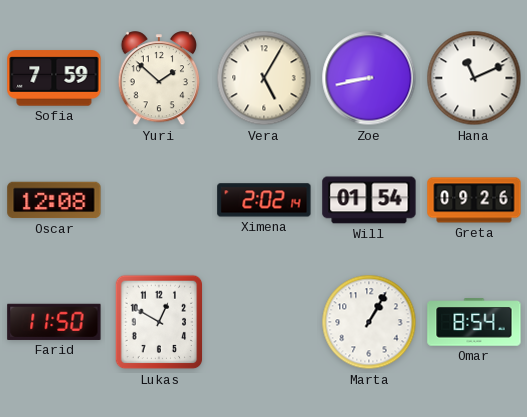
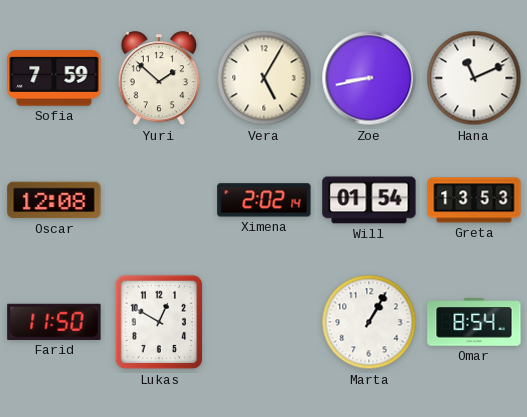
Greta: 09:26 -> 13:53 (474, 200)
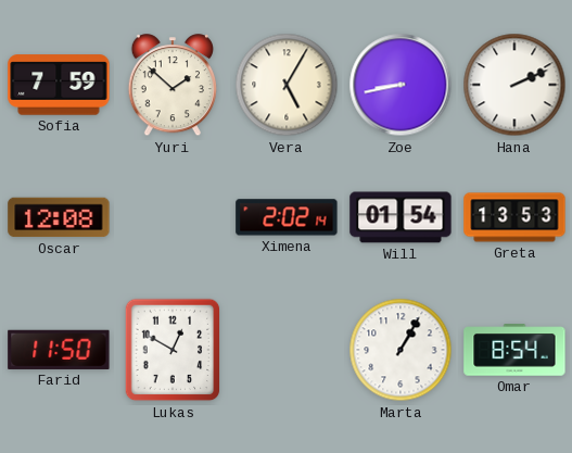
Hana: 11:11 -> 2:11 (514, 85)
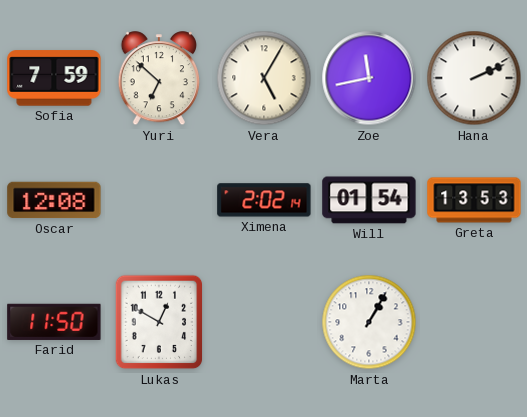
Yuri: 1:52 -> 6:52 (159, 79)
Zoe: 8:43 -> 11:43 (369, 78)
Omar: 8:54 -> none (514, 350)
